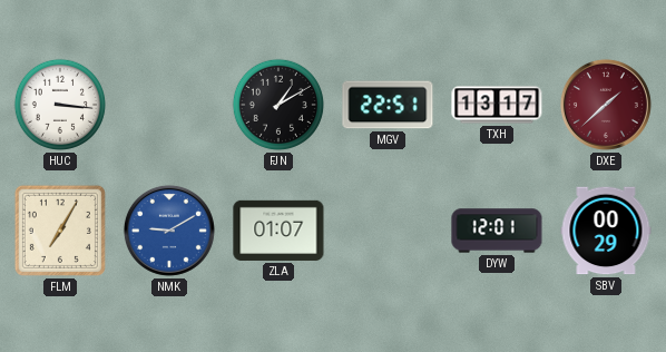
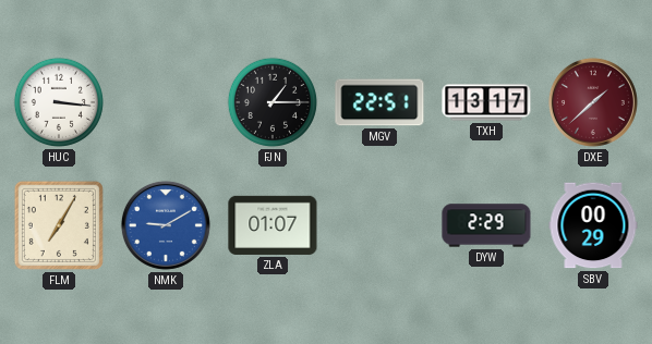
FJN: 1:10 -> 1:15 (273, 102)
DYW: 12:01 -> 2:29 (486, 225)
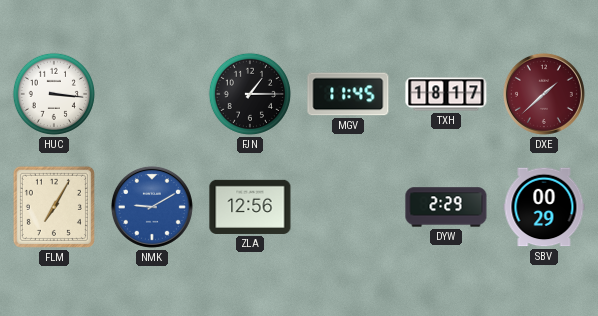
MGV: 22:51 -> 11:45 (348, 94)
TXH: 13:17 -> 18:17 (446, 94)
ZLA: 01:07 -> 12:56 (250, 207)
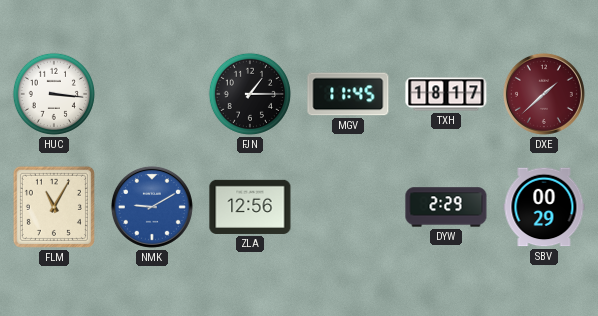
FLM: 7:05 -> 11:05 (54, 207)
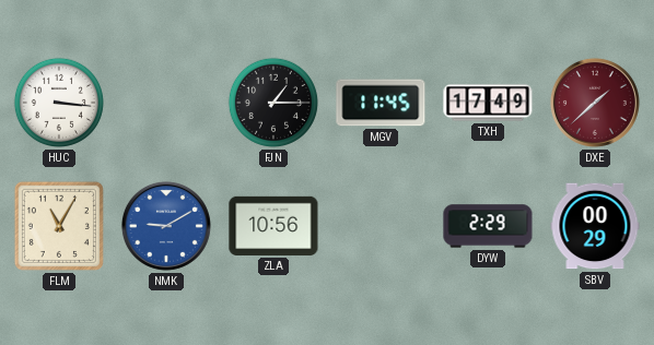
TXH: 18:17 -> 17:49 (488, 103)
ZLA: 12:56 -> 10:56 (273, 226)
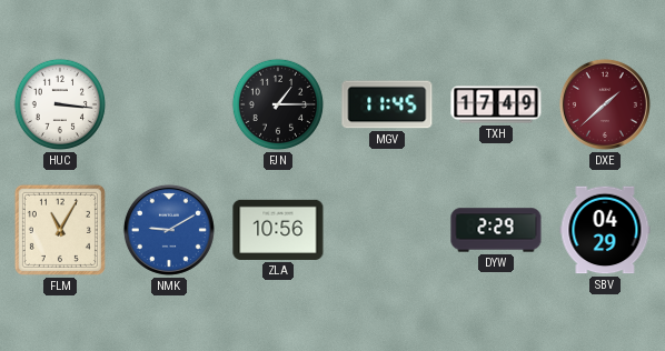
SBV: 00:29 -> 04:29 (605, 230)
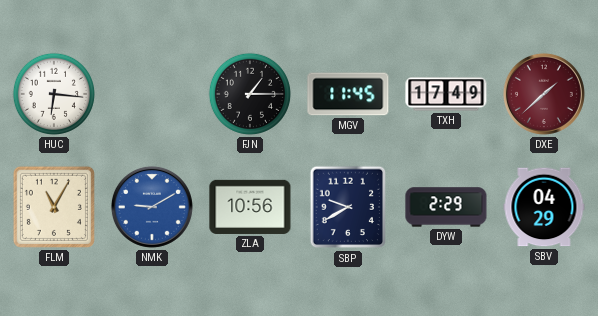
HUC: 3:16 -> 6:16 (54, 94)
SBP: none -> 9:40 (347, 207)
